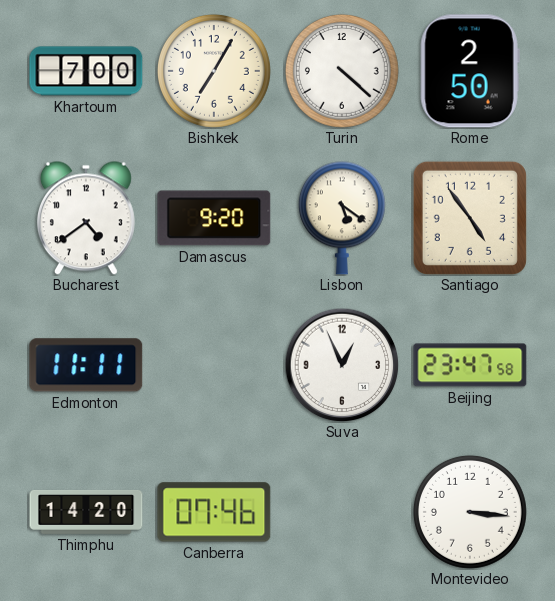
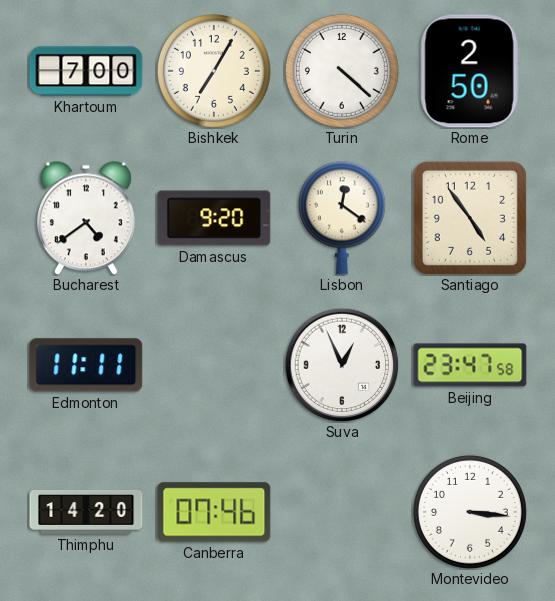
Lisbon: 5:21 -> 12:21 (342, 218)
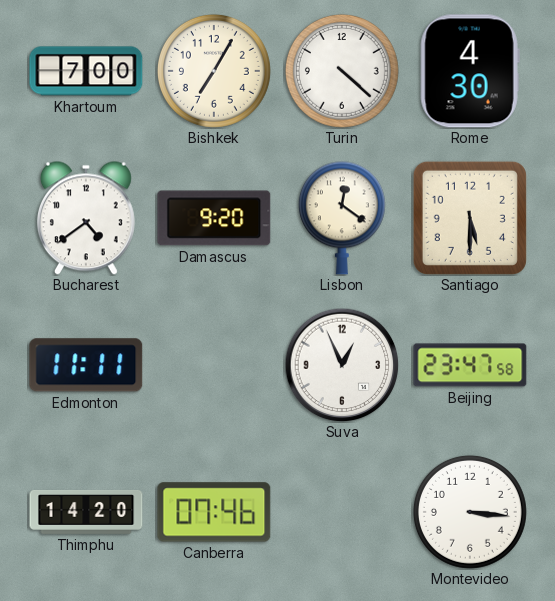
Rome: 2:50 -> 4:30 (470, 71)
Santiago: 4:54 -> 5:30 (470, 218)
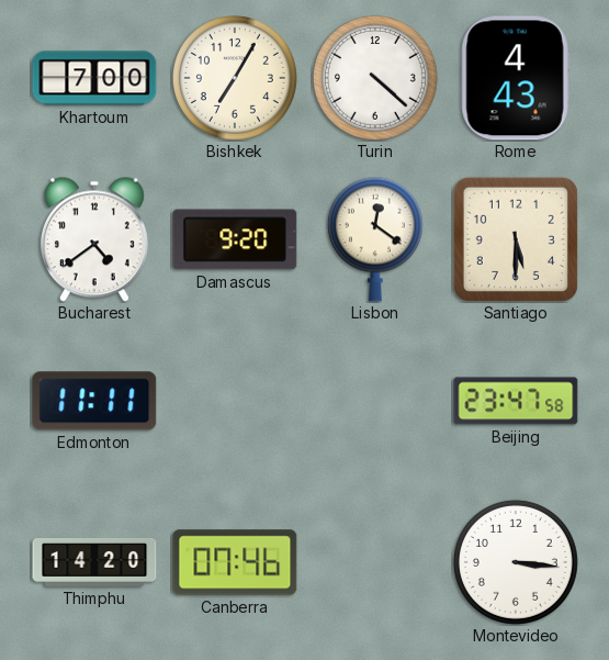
Rome: 4:30 -> 4:43 (516, 78)
Suva: 12:56 -> none (342, 365)
